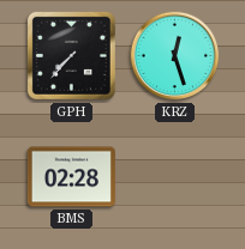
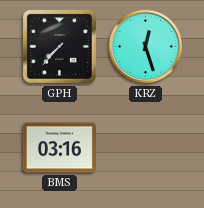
BMS: 02:28 -> 03:16 (59, 148)
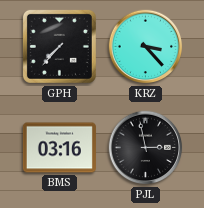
KRZ: 12:27 -> 3:23 (146, 47)
PJL: none -> 2:58 (146, 148)
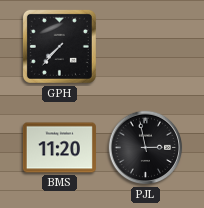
KRZ: 3:23 -> none (146, 47)
BMS: 03:16 -> 11:20 (59, 148)
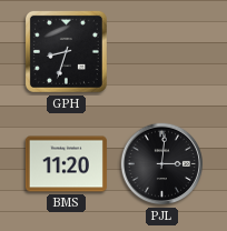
GPH: 7:37 -> 8:33 (66, 51)
PJL: 2:58 -> 3:01 (162, 164)
